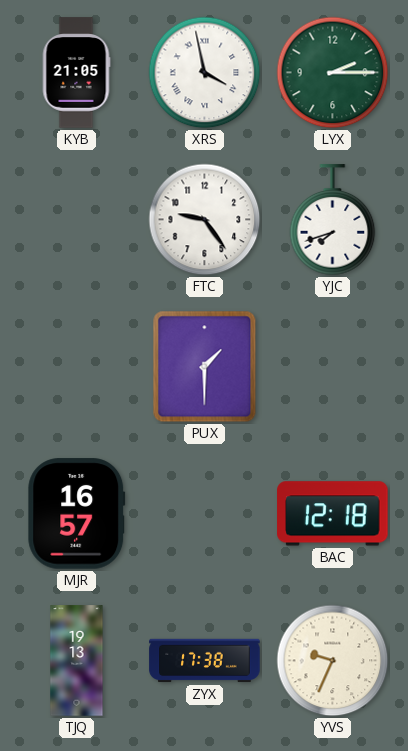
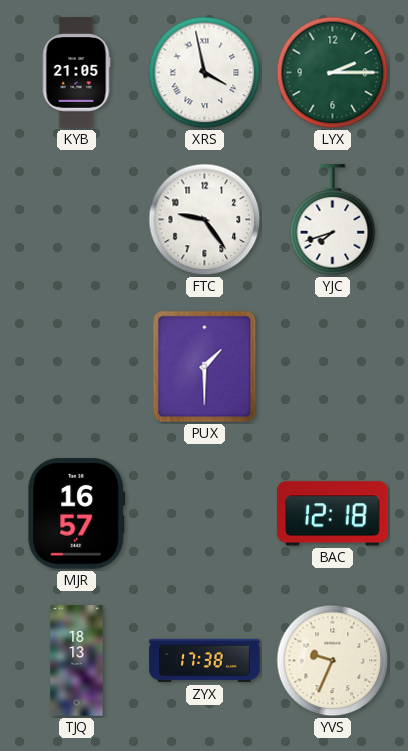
TJQ: 19:13 -> 18:13 (77, 661)
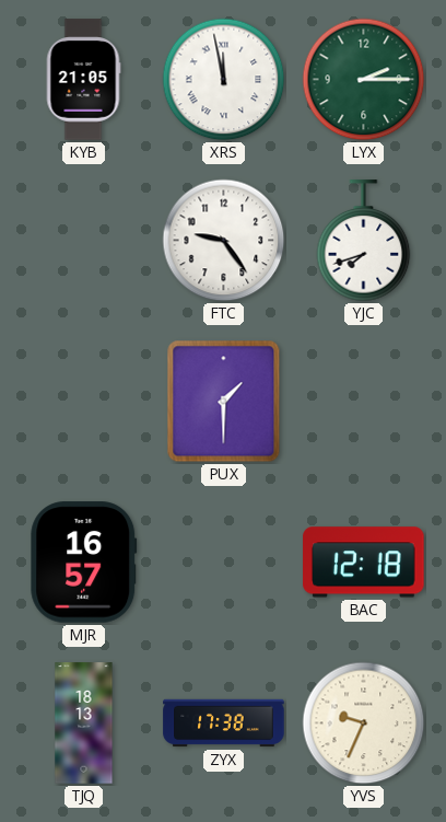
XRS: 3:58 -> 11:58 (224, 80)
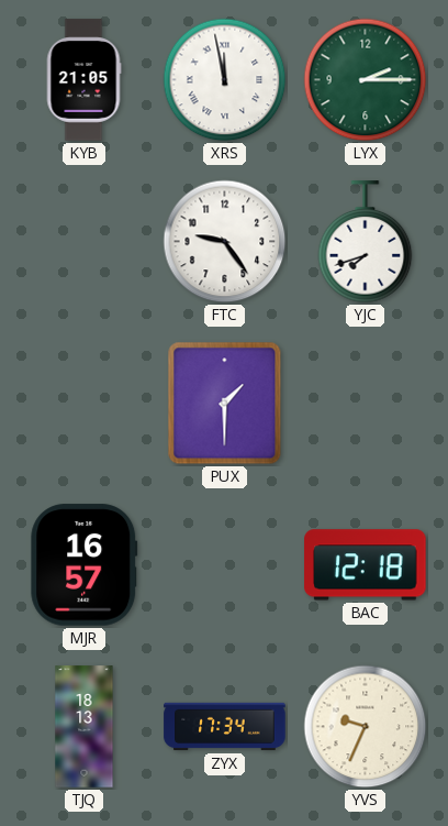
ZYX: 17:38 -> 17:34 (225, 727)
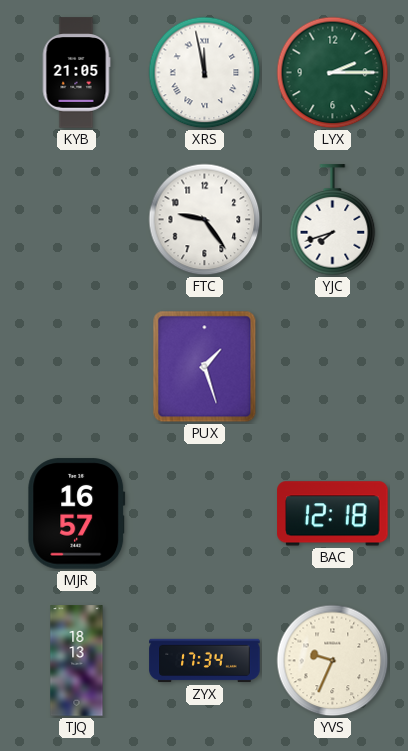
PUX: 1:30 -> 1:27 (205, 367)
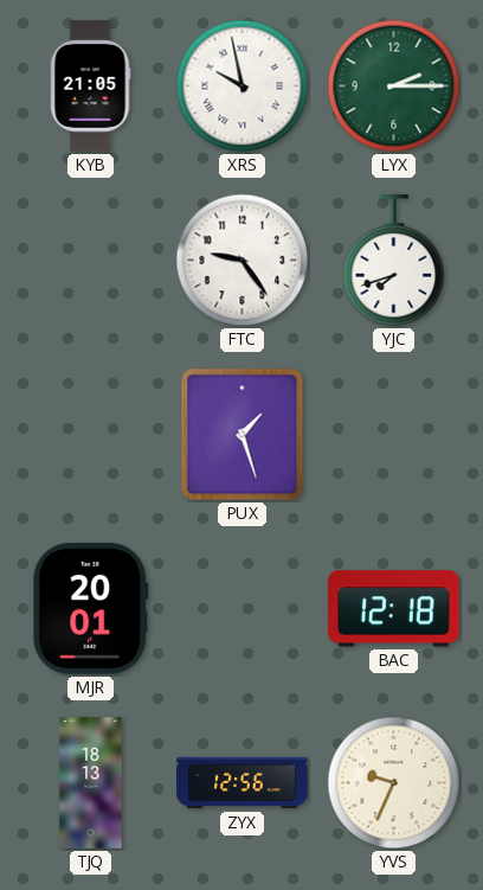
XRS: 11:58 -> 9:58 (243, 87)
MJR: 16:57 -> 20:01 (91, 609)
ZYX: 17:34 -> 12:56 (243, 783)
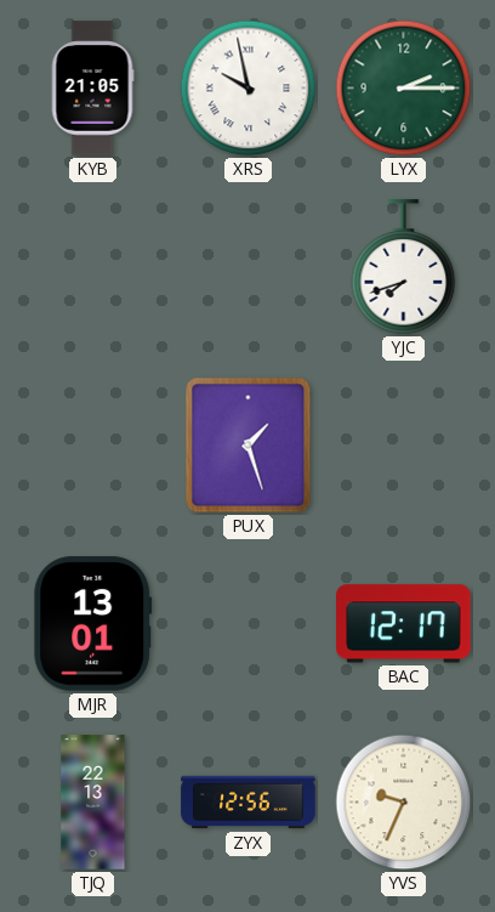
FTC: 9:24 -> none (243, 261)
MJR: 20:01 -> 13:01 (93, 624)
BAC: 12:18 -> 12:17 (404, 624)
TJQ: 18:13 -> 22:13 (93, 803)
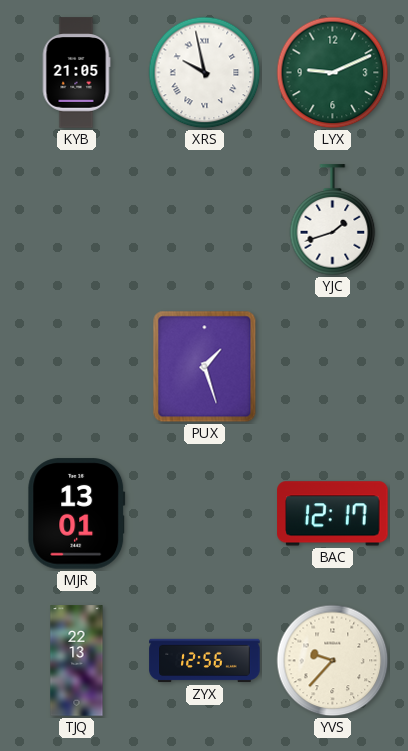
LYX: 2:15 -> 9:11 (333, 73)
YJC: 7:42 -> 1:42 (333, 220)
YVS: 9:34 -> 9:37 (333, 661)
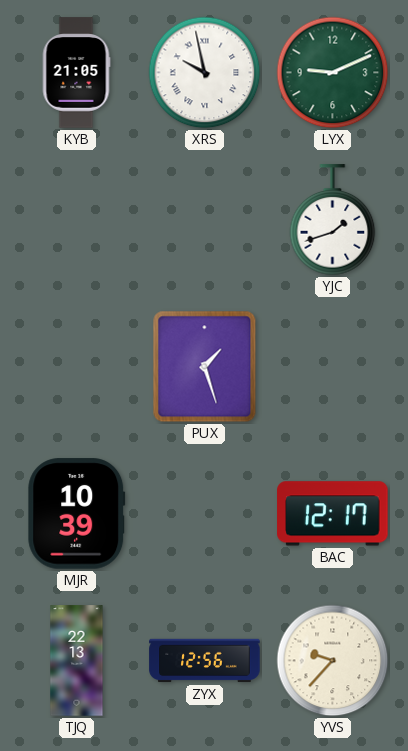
MJR: 13:01 -> 10:39 (77, 514)
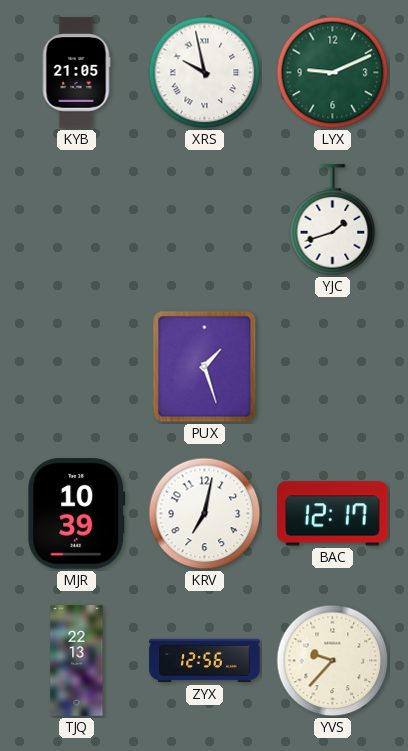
KRV: none -> 7:02 (205, 514)
